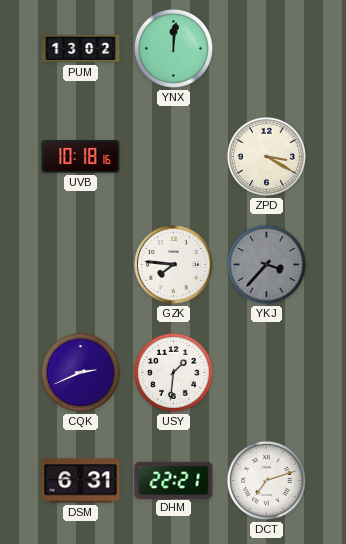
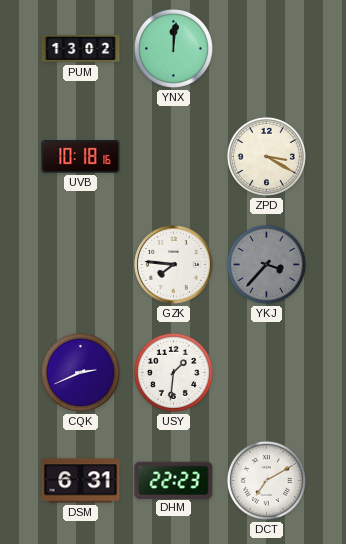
DHM: 22:21 -> 22:23 (174, 480)
DCT: 7:12 -> 7:10 (266, 480)
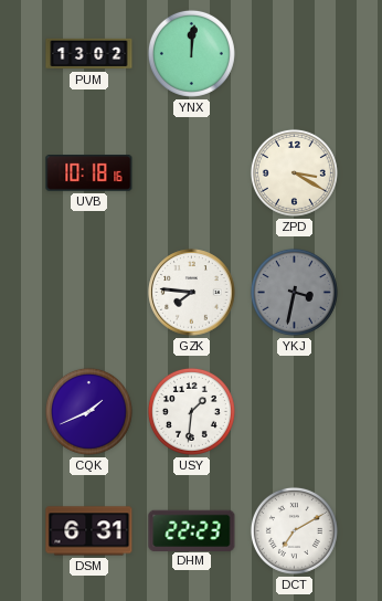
YKJ: 3:37 -> 3:32 (294, 292)
CQK: 2:41 -> 1:41 (88, 411)
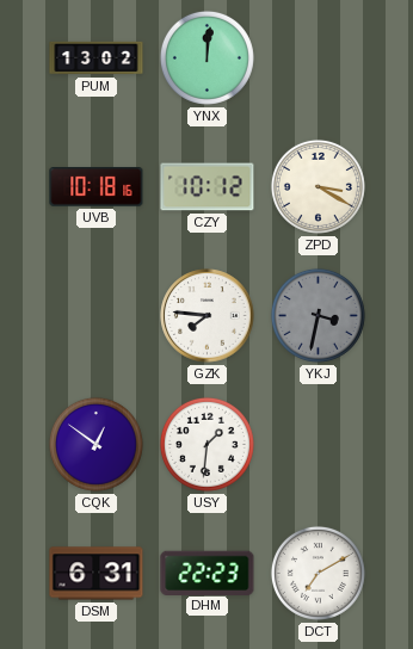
CZY: none -> 10:12 (208, 187)
CQK: 1:41 -> 12:51 (95, 444)
